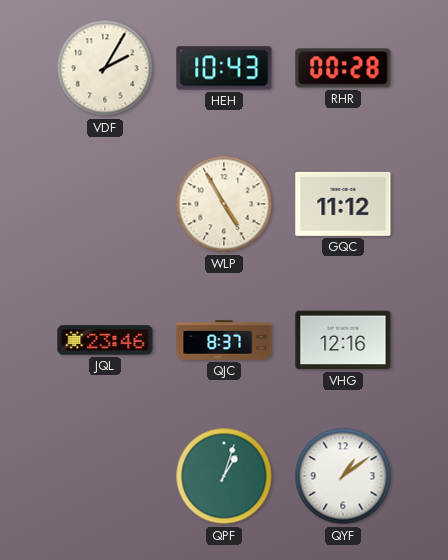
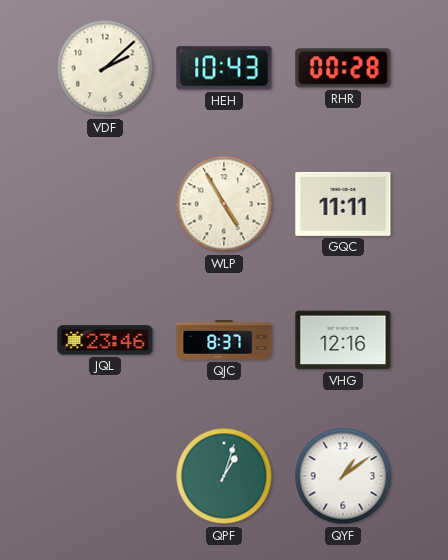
VDF: 2:05 -> 2:08 (105, 68)
GQC: 11:12 -> 11:11 (343, 204)
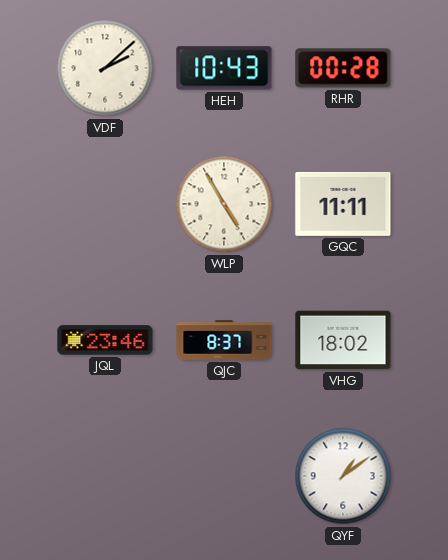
VHG: 12:16 -> 18:02 (343, 340)
QPF: 1:03 -> none (224, 476)
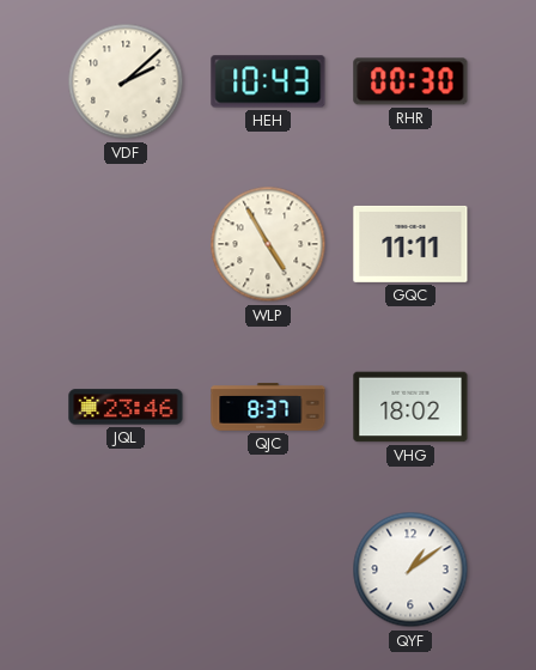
RHR: 00:28 -> 00:30 (410, 81)
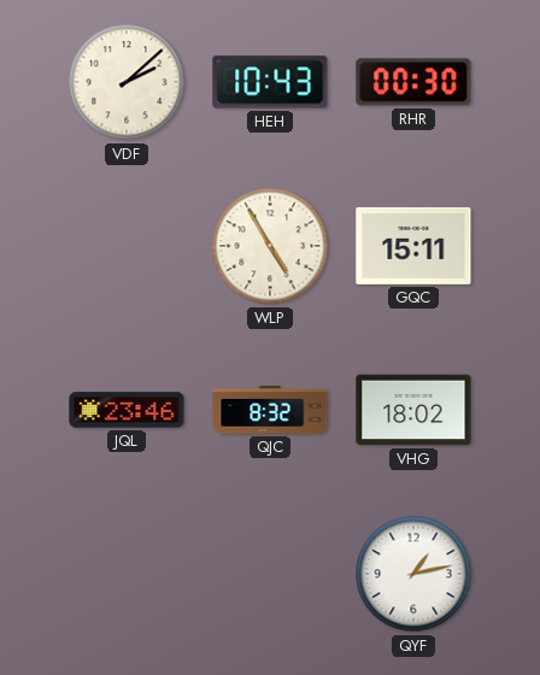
GQC: 11:11 -> 15:11 (413, 246)
QJC: 8:37 -> 8:32 (270, 410)
QYF: 1:09 -> 1:13 (413, 574)
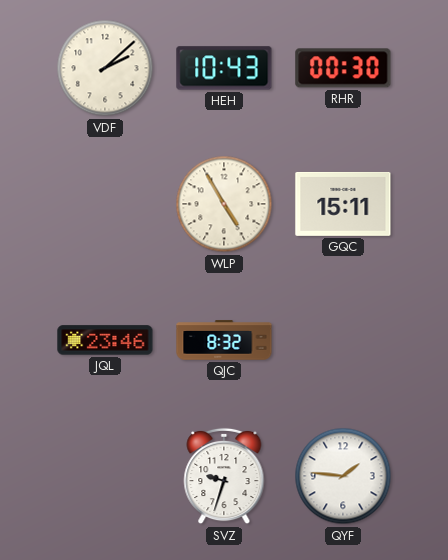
VHG: 18:02 -> none (413, 410)
SVZ: none -> 9:33 (224, 476)
QYF: 1:13 -> 1:46 (343, 476)
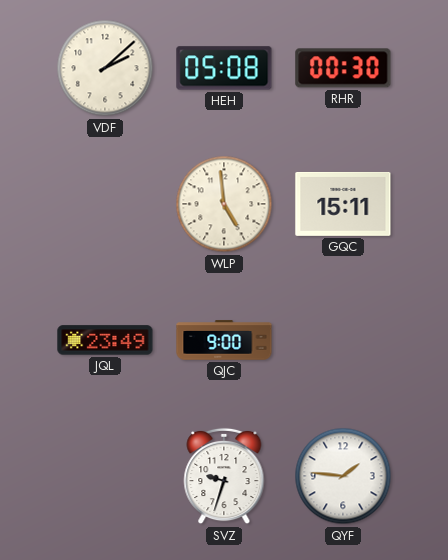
HEH: 10:43 -> 05:08 (224, 68)
WLP: 4:55 -> 4:59 (224, 204)
JQL: 23:46 -> 23:49 (105, 340)
QJC: 8:32 -> 9:00 (224, 340)
